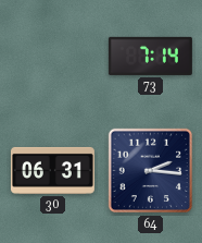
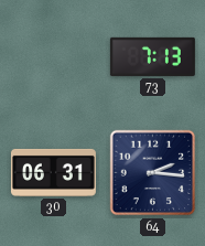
73: 7:14 -> 7:13 (152, 56)
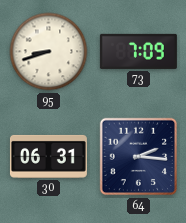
95: none -> 8:42 (49, 52)
73: 7:13 -> 7:09 (138, 51)
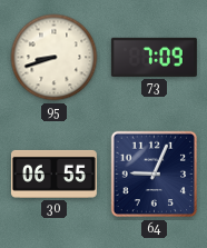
30: 06:31 -> 06:55 (53, 173)
64: 2:16 -> 9:04 (155, 175)
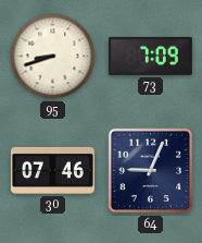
30: 06:55 -> 07:46 (52, 170)
